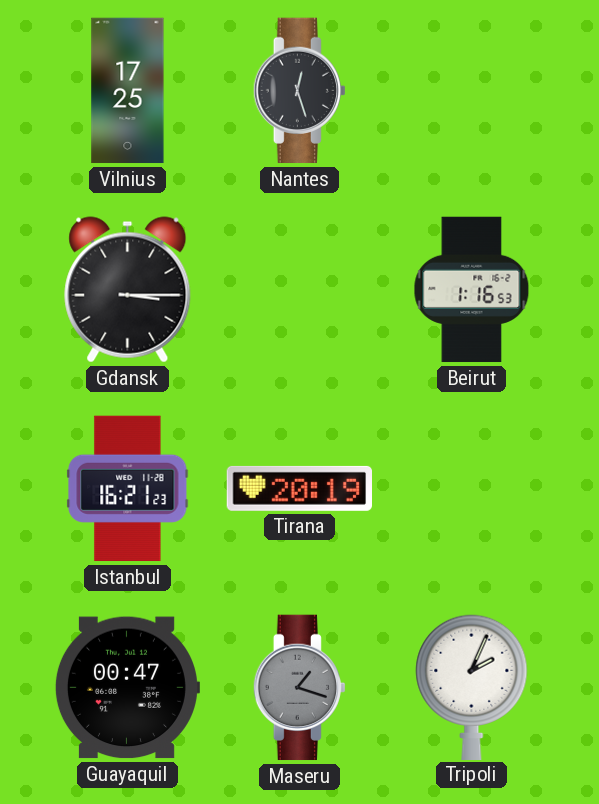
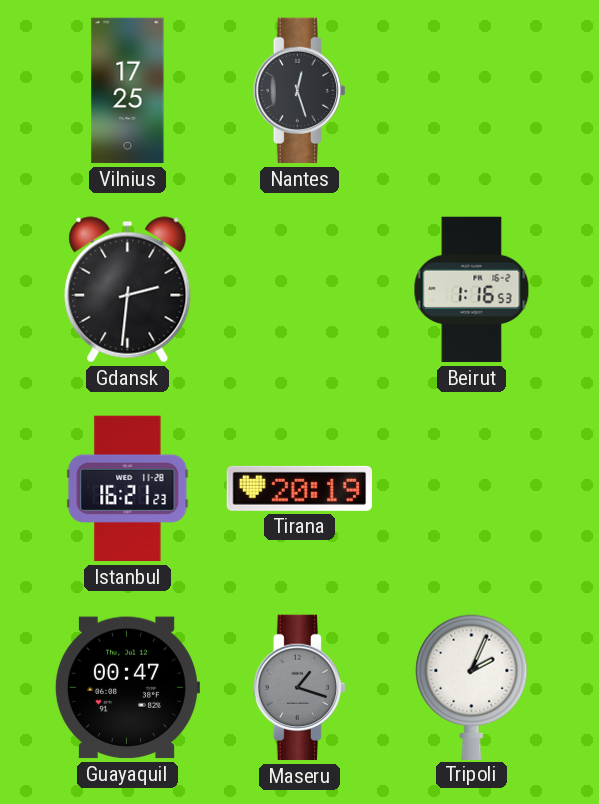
Gdansk: 3:15 -> 2:31 (128, 290)
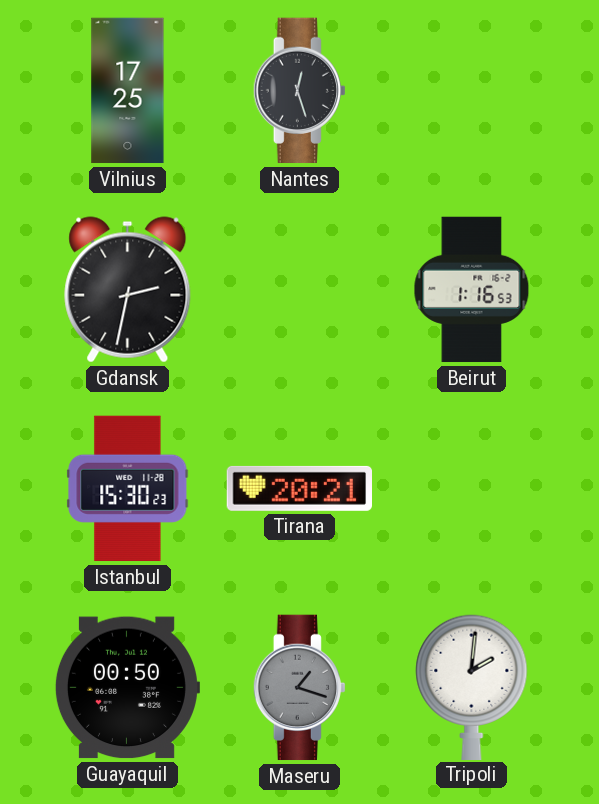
Gdansk: 2:31 -> 2:32 (128, 290)
Istanbul: 16:21 -> 15:30 (128, 489)
Tirana: 20:19 -> 20:21 (299, 488)
Guayaquil: 00:47 -> 00:50 (127, 688)
Tripoli: 2:04 -> 2:01 (472, 687)
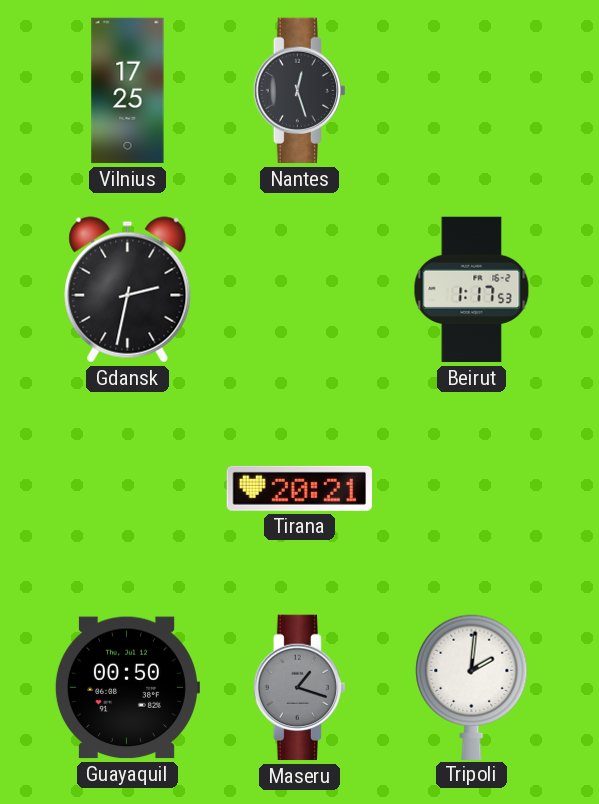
Beirut: 1:16 -> 1:17 (472, 290)
Istanbul: 15:30 -> none (128, 489)
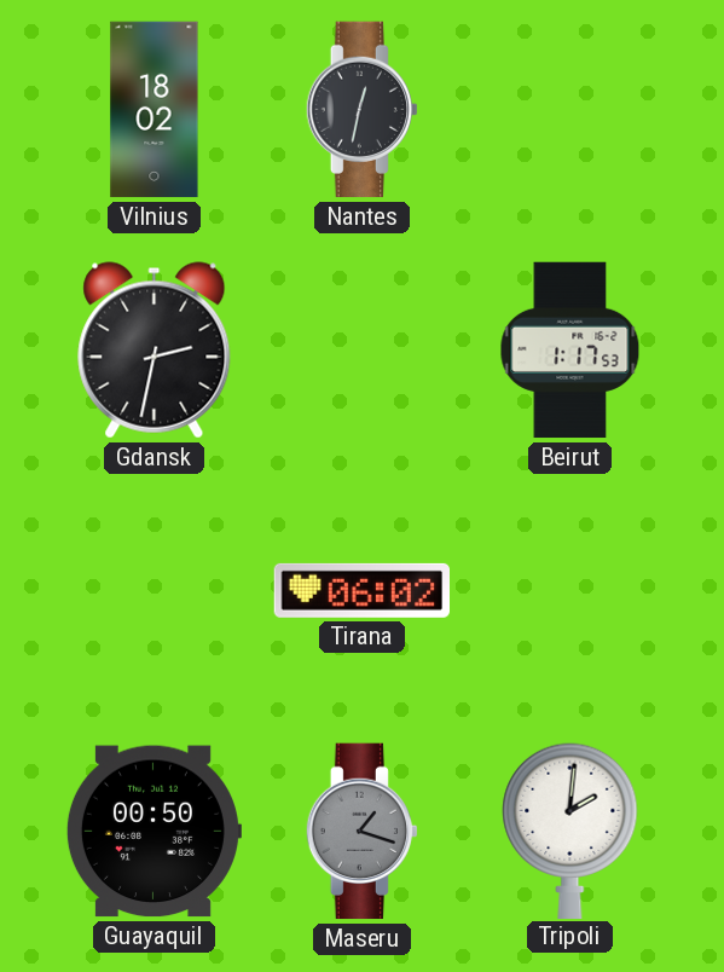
Vilnius: 17:25 -> 18:02 (155, 110)
Nantes: 12:27 -> 12:32 (361, 110)
Tirana: 20:21 -> 06:02 (361, 590)
